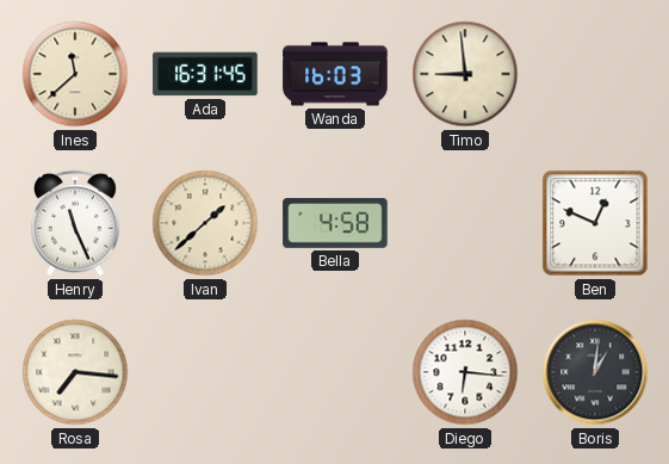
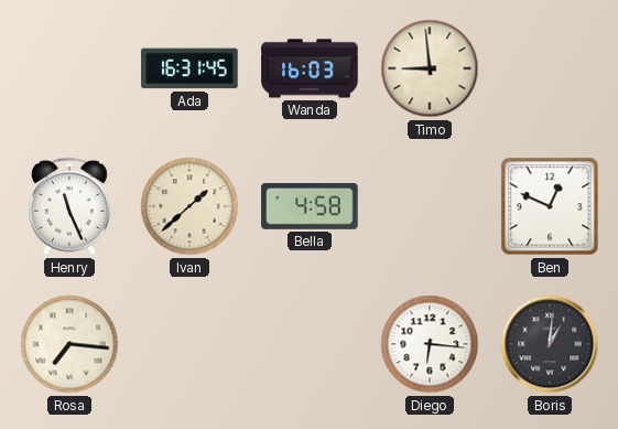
Ines: 11:38 -> none (75, 74)
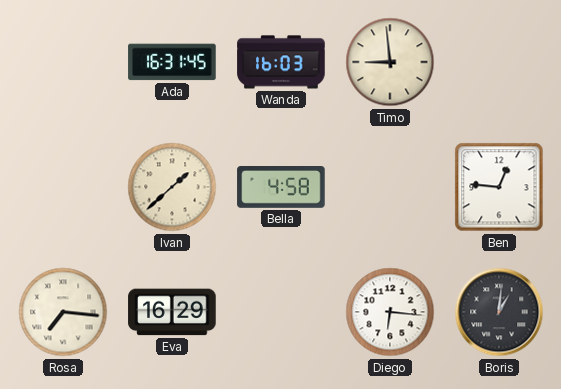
Henry: 11:26 -> none (71, 206)
Ben: 12:49 -> 12:46 (499, 187)
Eva: none -> 16:29 (172, 312)
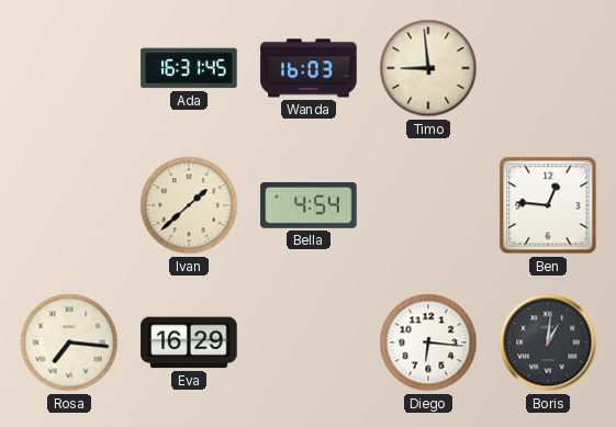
Bella: 4:58 -> 4:54 (309, 206)
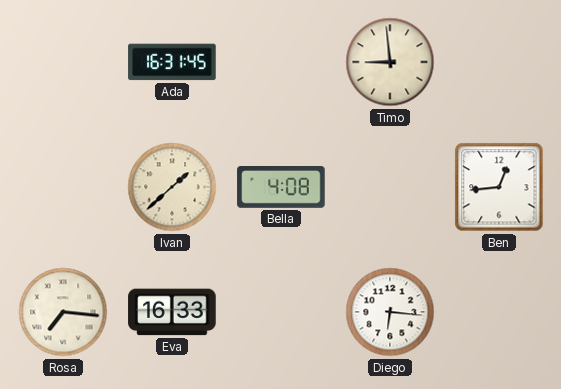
Wanda: 16:03 -> none (309, 68)
Bella: 4:54 -> 4:08 (281, 188)
Ben: 12:46 -> 12:44 (499, 187)
Eva: 16:29 -> 16:33 (172, 312)
Boris: 1:01 -> none (548, 342)
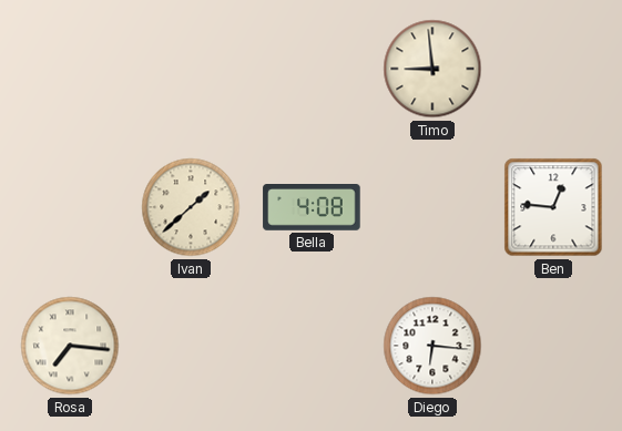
Ada: 16:31 -> none (172, 62)
Ben: 12:44 -> 12:46 (553, 207)
Eva: 16:33 -> none (172, 312)
